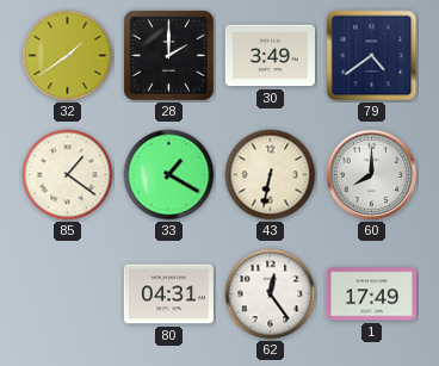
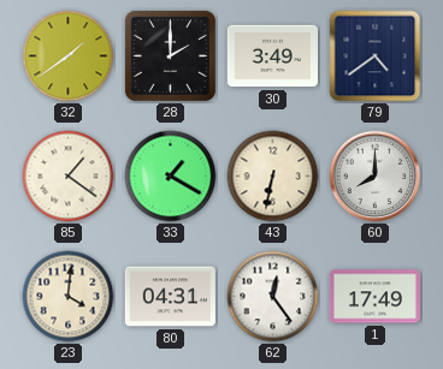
23: none -> 4:01 (69, 297)
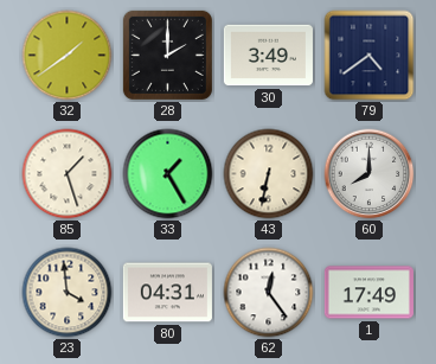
85: 1:21 -> 1:27 (68, 174)
33: 1:20 -> 1:25 (168, 174)
23: 4:01 -> 3:59 (68, 293)
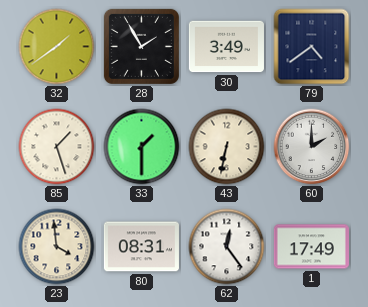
28: 2:00 -> 1:55 (141, 46)
33: 1:25 -> 1:30 (142, 147)
60: 8:00 -> 2:00 (312, 147)
80: 04:31 -> 08:31 (141, 247)
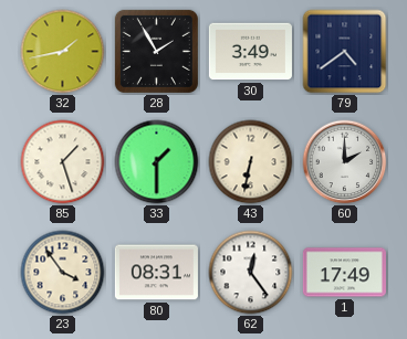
32: 1:39 -> 1:43 (63, 52)
23: 3:59 -> 3:54 (63, 273)
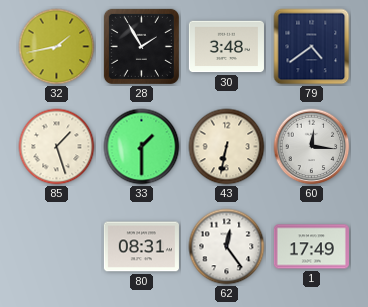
30: 3:49 -> 3:48 (226, 47)
60: 2:00 -> 12:16 (312, 147)
23: 3:54 -> none (63, 273)
